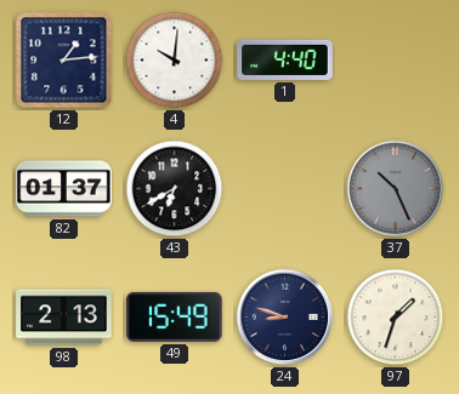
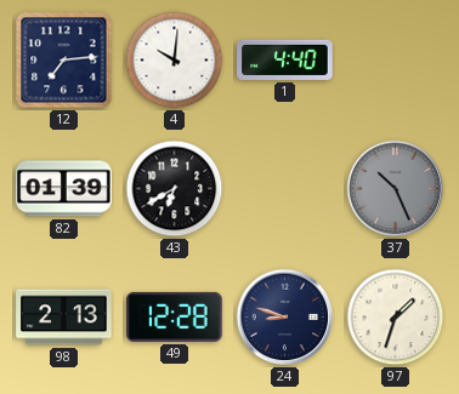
12: 1:14 -> 7:14 (64, 61)
82: 01:37 -> 01:39 (64, 189)
49: 15:49 -> 12:28 (175, 316)
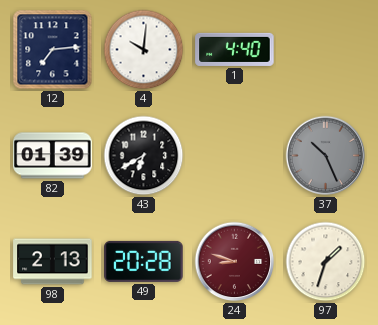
49: 12:28 -> 20:28 (144, 261)
24 dial: navy -> burgundy (235, 262)
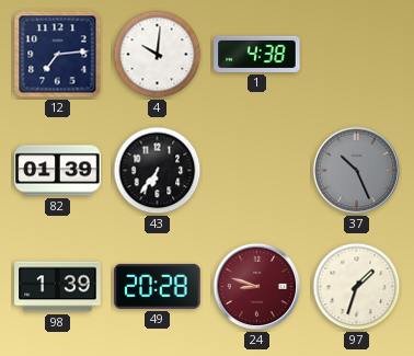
1: 4:40 -> 4:38 (257, 54)
43: 6:40 -> 6:36 (158, 171)
98: 2:13 -> 1:39 (58, 287)
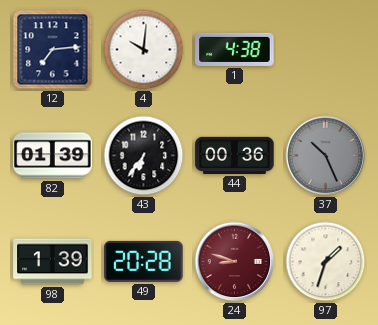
44: none -> 00:36 (235, 155)
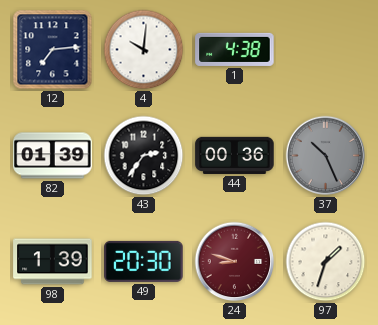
43: 6:36 -> 2:36 (144, 156)
49: 20:28 -> 20:30 (144, 261)
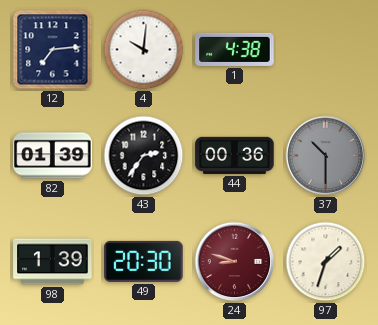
37: 10:26 -> 10:30 (326, 156)
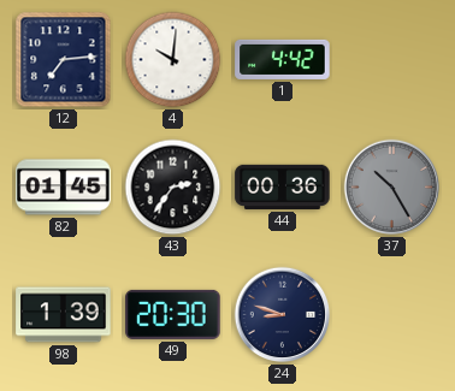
1: 4:38 -> 4:42 (283, 59)
82: 01:39 -> 01:45 (64, 188)
37: 10:30 -> 10:25 (392, 188)
24 dial: burgundy -> navy (283, 315)
97: 1:33 -> none (326, 262)
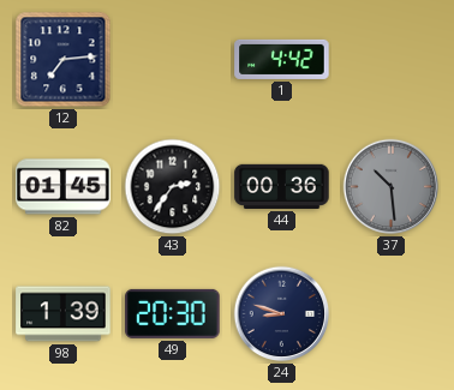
4: 10:01 -> none (173, 60)
37: 10:25 -> 10:29 (392, 187)
